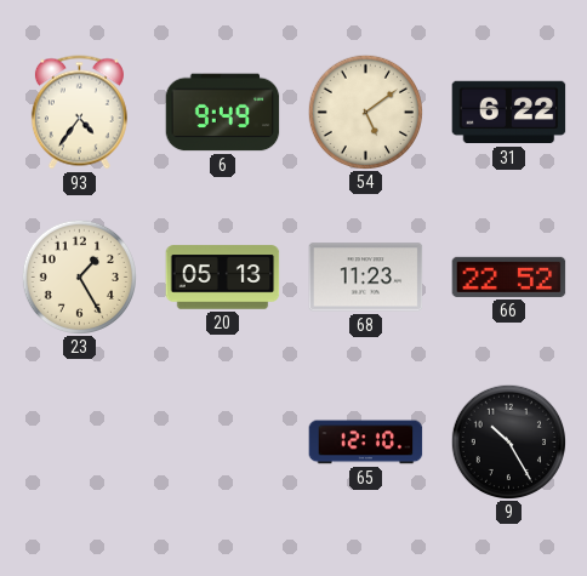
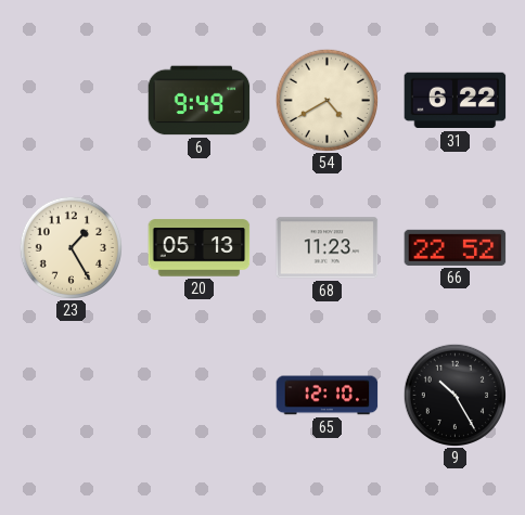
93: 4:36 -> none (79, 113)
54: 5:09 -> 4:40 (326, 100)
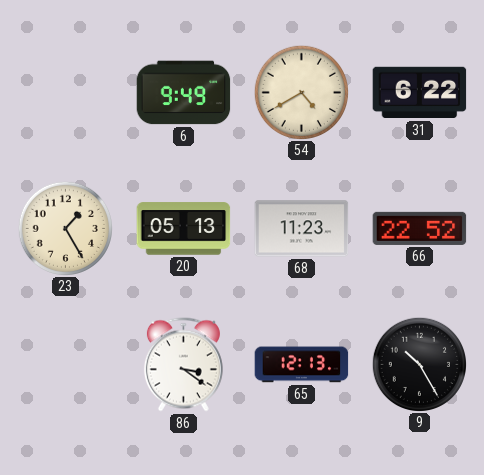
86: none -> 3:21 (183, 365)
65: 12:10 -> 12:13 (302, 365)
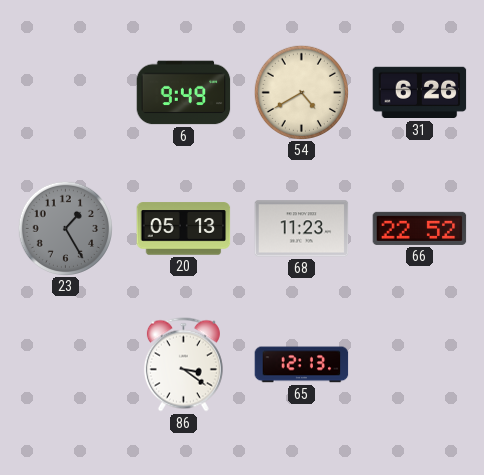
31: 6:22 -> 6:26 (420, 93)
23 dial: cream -> grey (65, 228)
9: 10:25 -> none (419, 364)
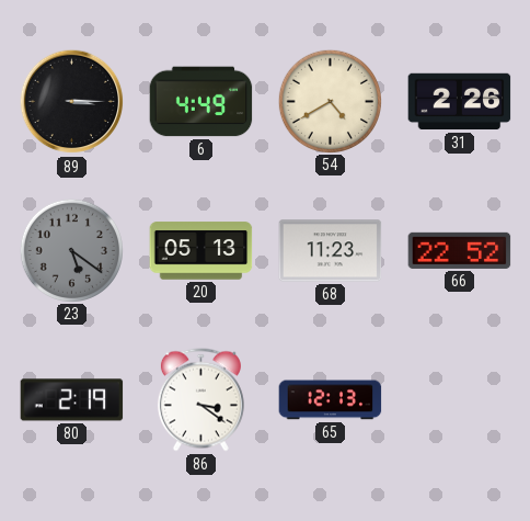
89: none -> 3:15 (72, 102)
6: 9:49 -> 4:49 (201, 102)
31: 6:26 -> 2:26 (460, 102)
23: 1:25 -> 5:21 (71, 250)
80: none -> 2:19 (72, 400)
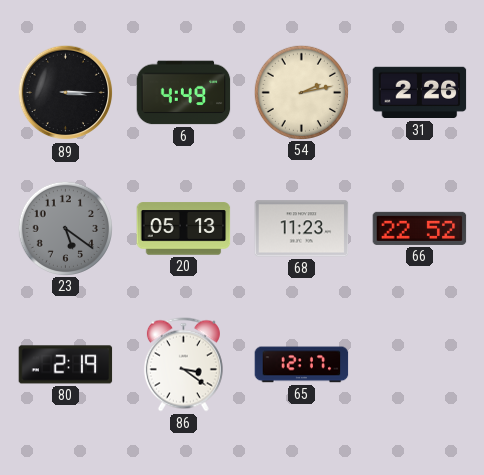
54: 4:40 -> 2:13 (301, 92)
65: 12:13 -> 12:17 (302, 365)
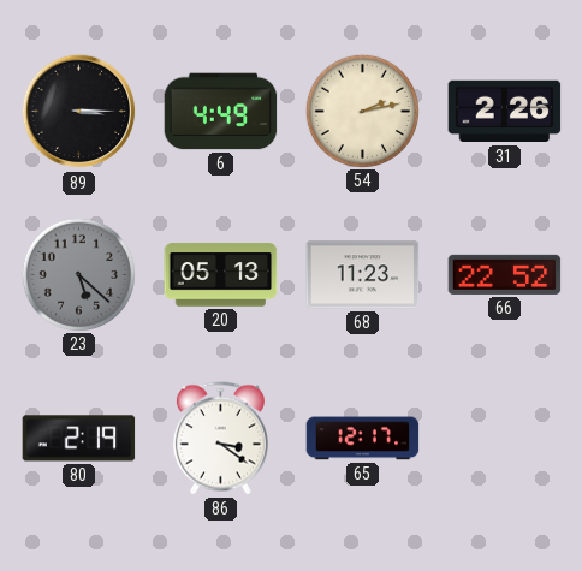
23: 5:21 -> 5:22 (78, 274)
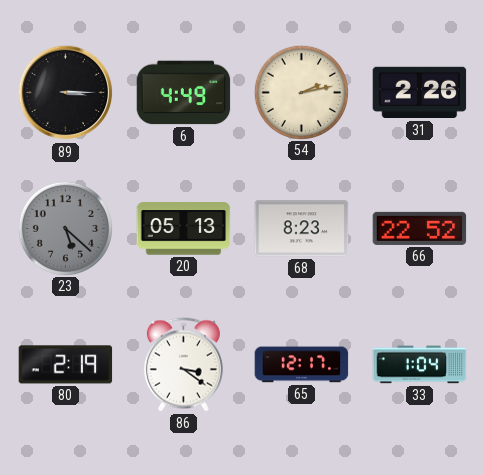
68: 11:23 -> 8:23 (302, 229)
33: none -> 1:04 (420, 365)
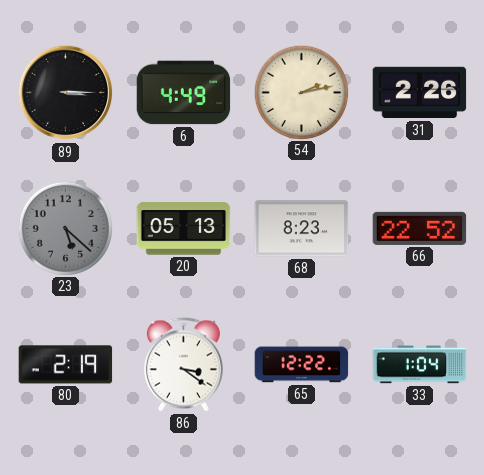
65: 12:17 -> 12:22 (302, 365)
